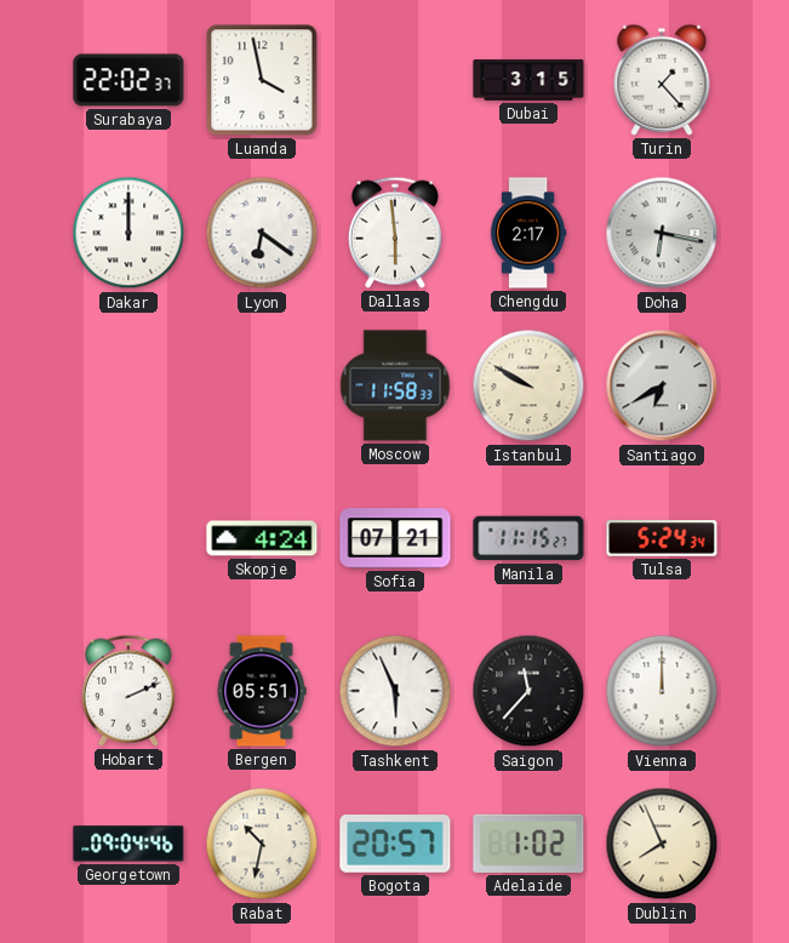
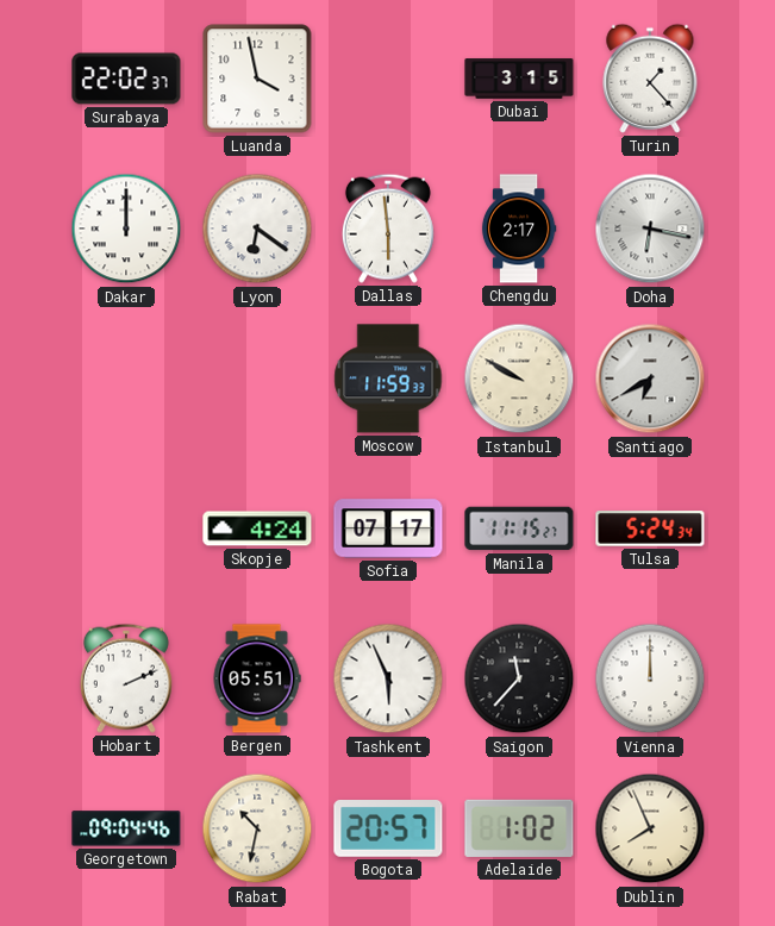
Moscow: 11:58 -> 11:59 (388, 378)
Sofia: 07:21 -> 07:17 (388, 528)
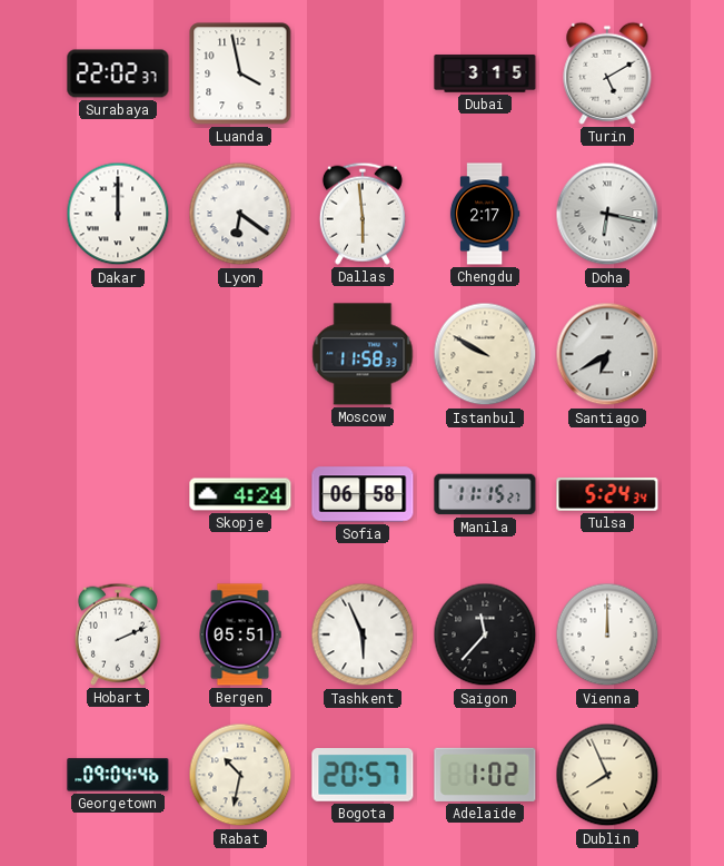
Turin: 1:23 -> 5:10 (607, 73)
Moscow: 11:59 -> 11:58 (363, 354)
Sofia: 07:17 -> 06:58 (363, 494)
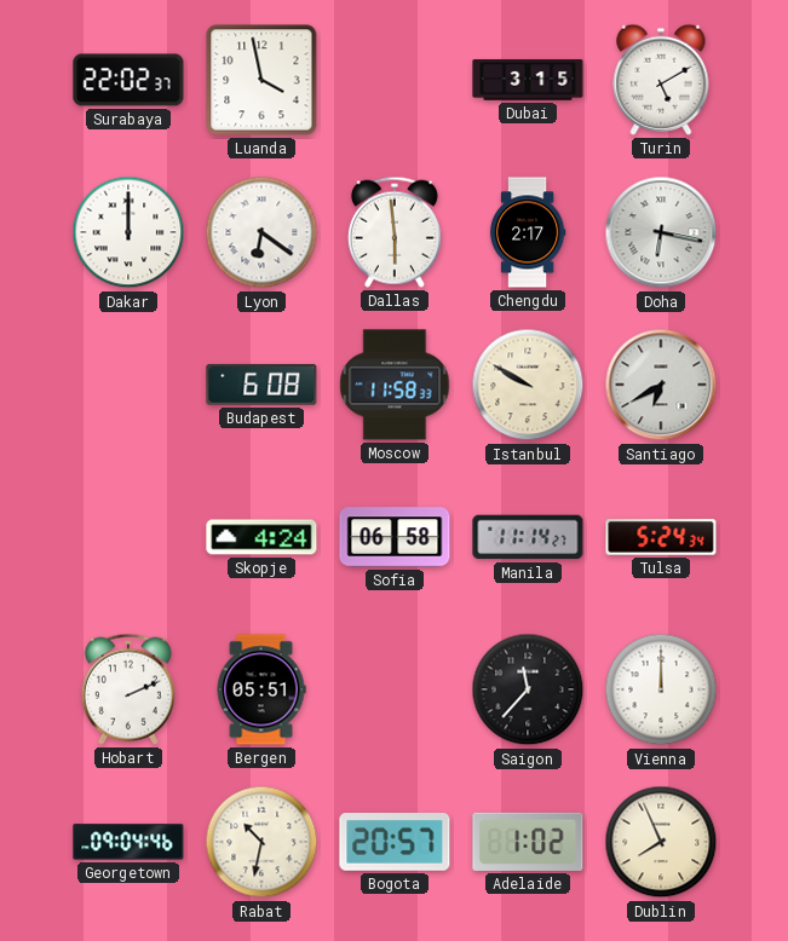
Budapest: none -> 6:08 (261, 385)
Manila: 11:15 -> 11:14 (528, 537)
Tashkent: 5:56 -> none (363, 634)
